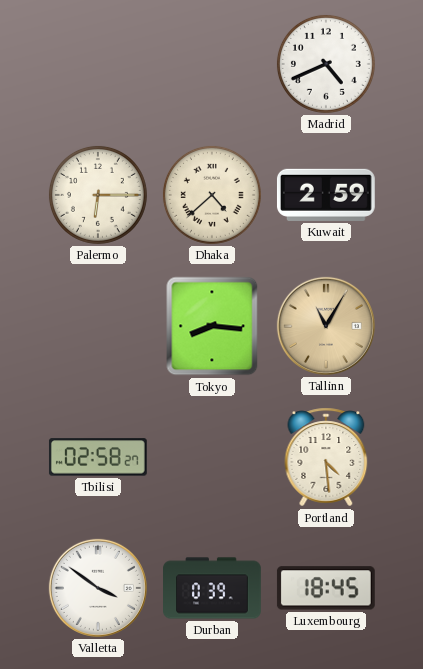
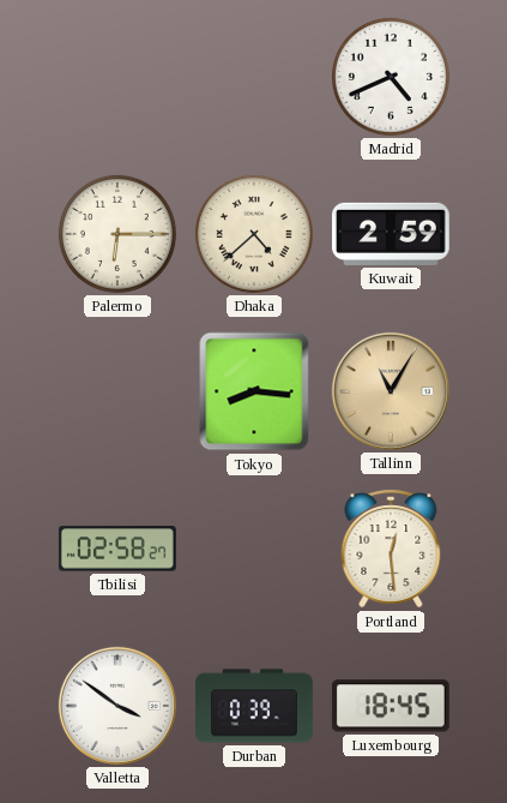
Portland: 4:29 -> 12:29 (391, 549)
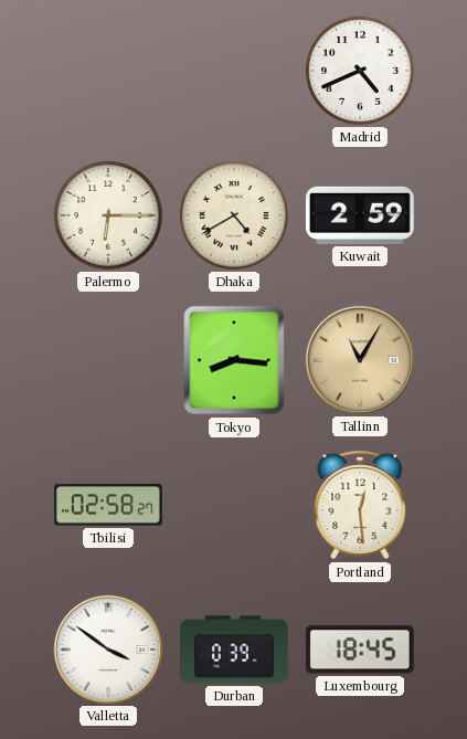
Dhaka: 4:38 -> 4:40 (234, 215)
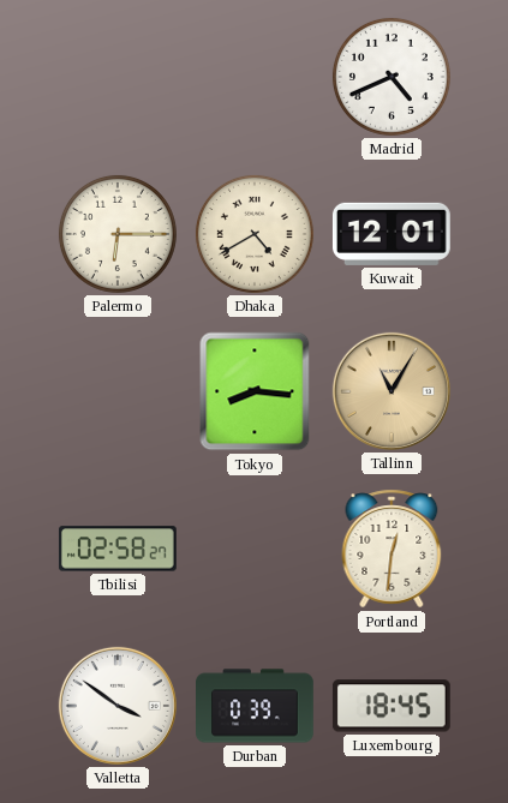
Kuwait: 2:59 -> 12:01 (392, 234)
Portland: 12:29 -> 12:31 (392, 549)
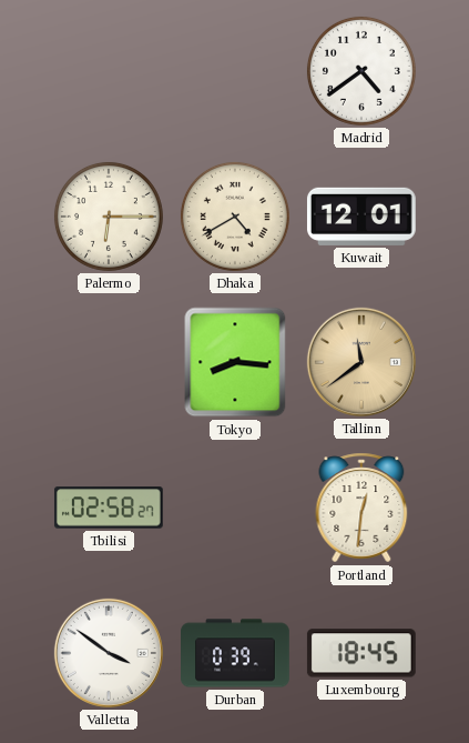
Madrid: 4:41 -> 4:39 (361, 71)
Tallinn: 11:05 -> 11:39 (361, 362)
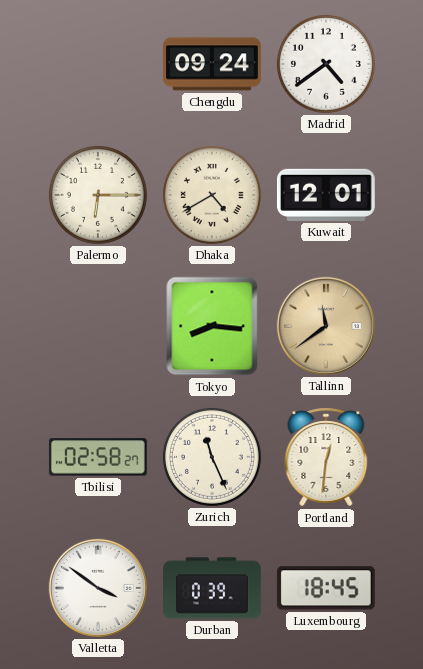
Chengdu: none -> 09:24 (213, 64)
Zurich: none -> 11:26 (212, 457)
